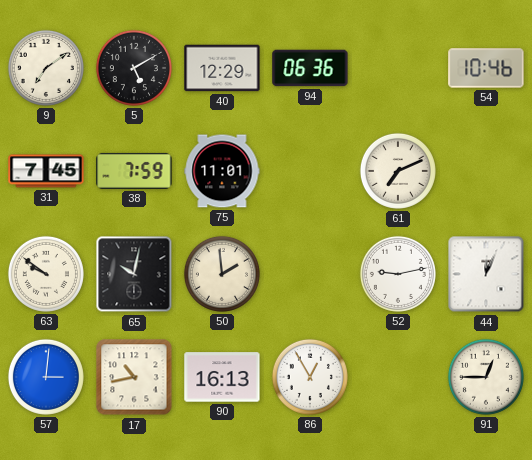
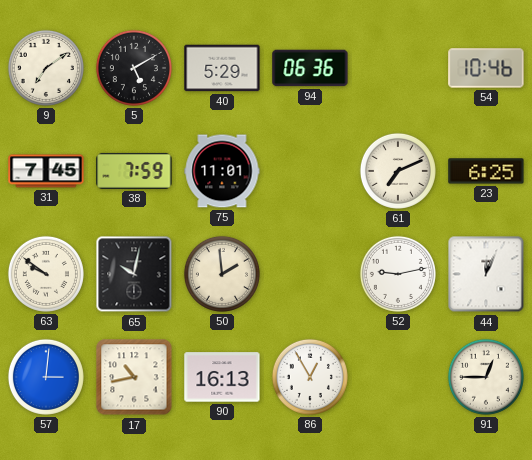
40: 12:29 -> 5:29 (222, 68)
23: none -> 6:25 (486, 171)
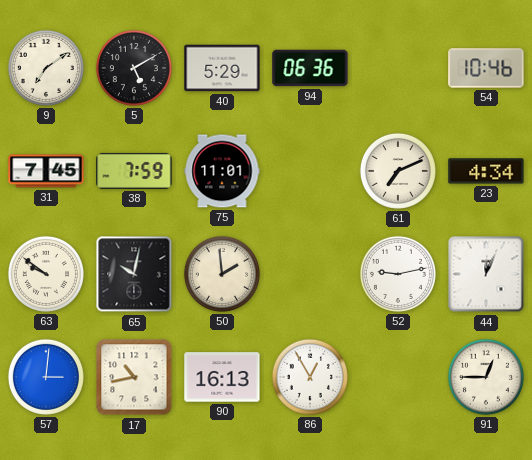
23: 6:25 -> 4:34 (486, 171)
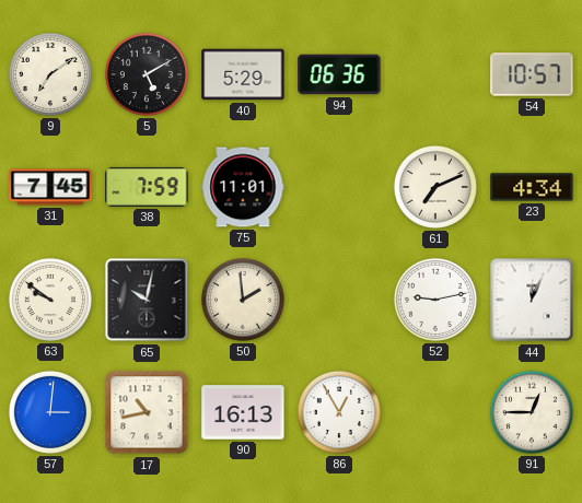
54: 10:46 -> 10:57 (532, 74)
